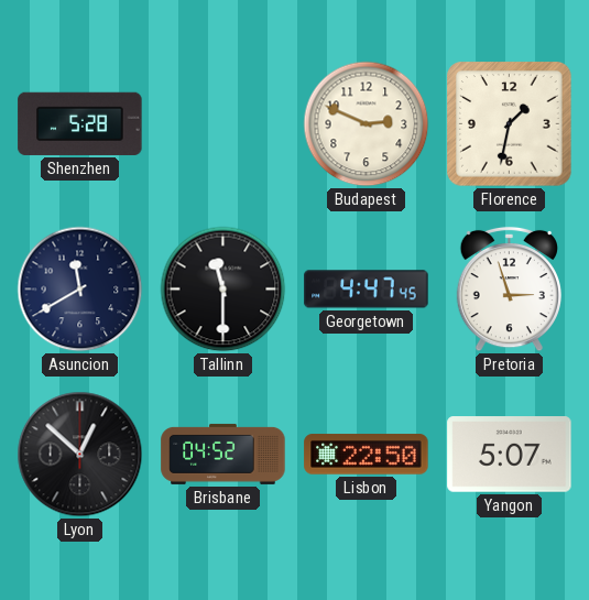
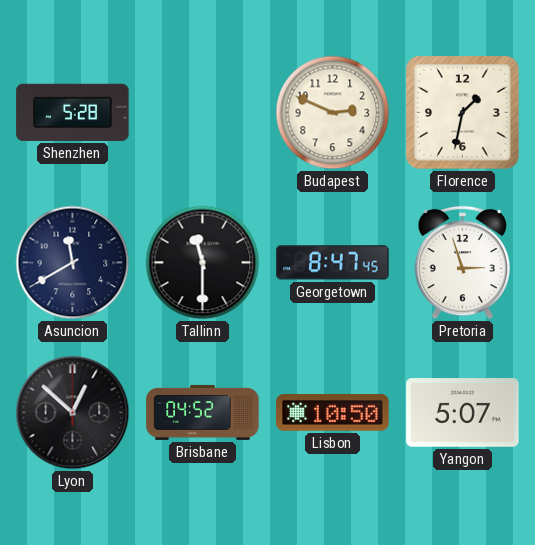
Georgetown: 4:47 -> 8:47 (333, 263)
Lisbon: 22:50 -> 10:50 (333, 413)
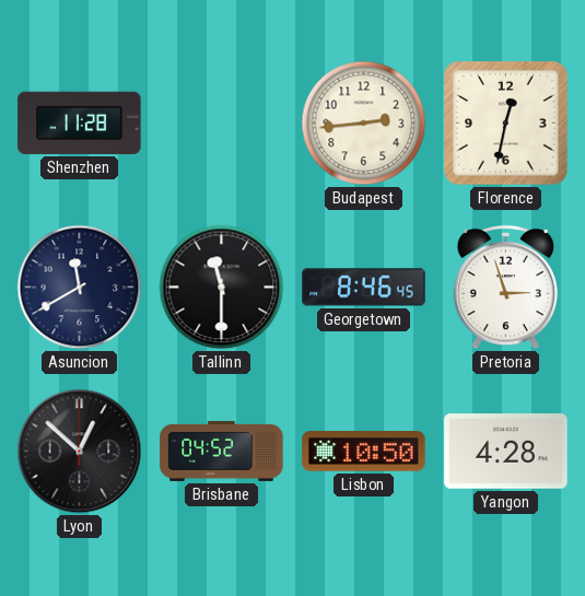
Shenzhen: 5:28 -> 11:28 (80, 122)
Budapest: 2:49 -> 2:44 (364, 124)
Florence: 1:32 -> 12:32 (506, 124)
Georgetown: 8:47 -> 8:46 (364, 288)
Yangon: 5:07 -> 4:28 (506, 452)
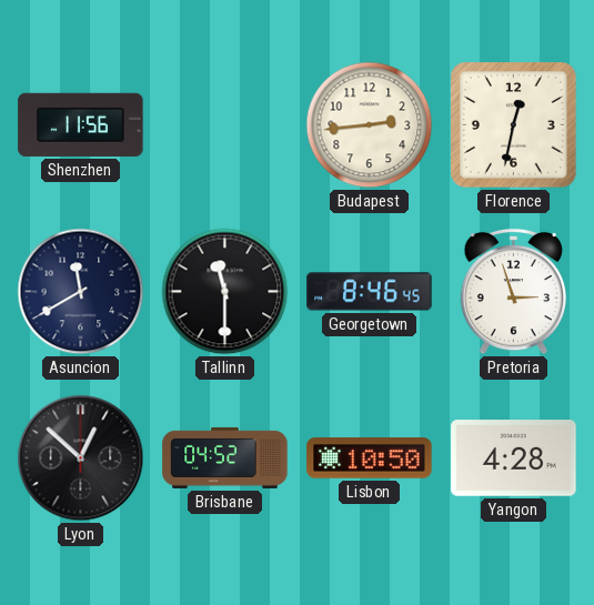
Shenzhen: 11:28 -> 11:56 (81, 124)
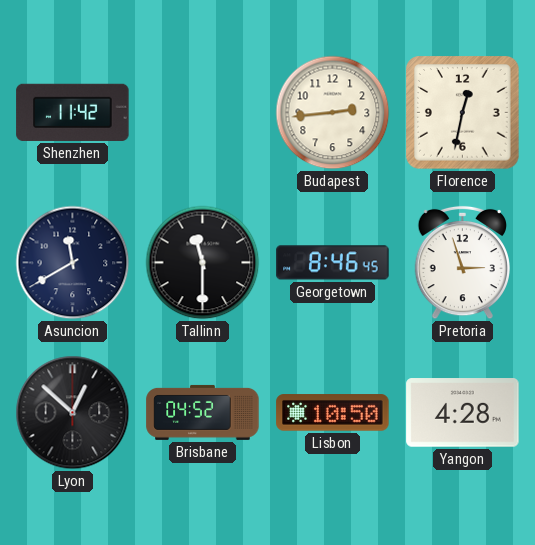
Shenzhen: 11:56 -> 11:42 (73, 112)
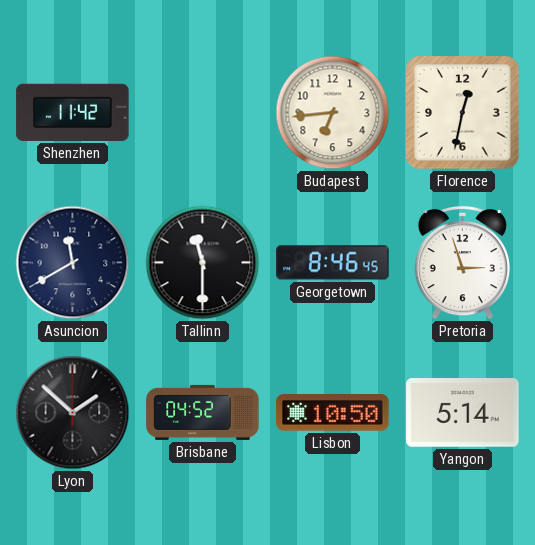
Budapest: 2:44 -> 6:44 (333, 113)
Lyon: 12:52 -> 1:52 (73, 413)
Yangon: 4:28 -> 5:14 (463, 413)
